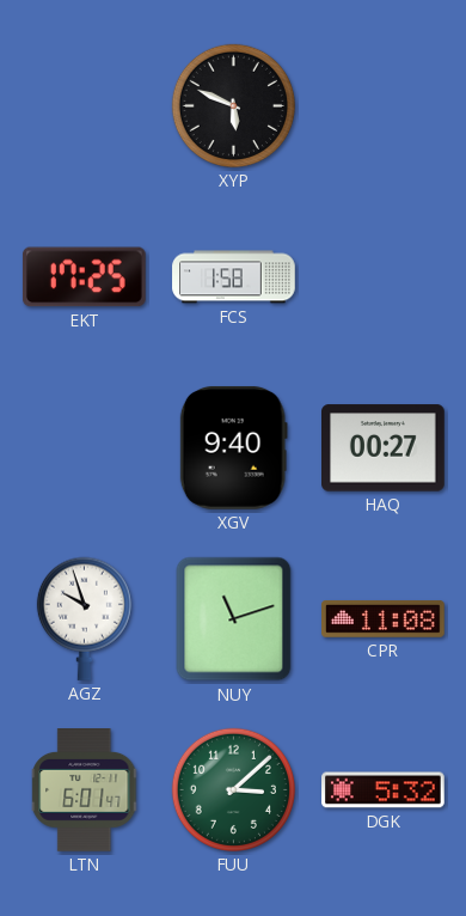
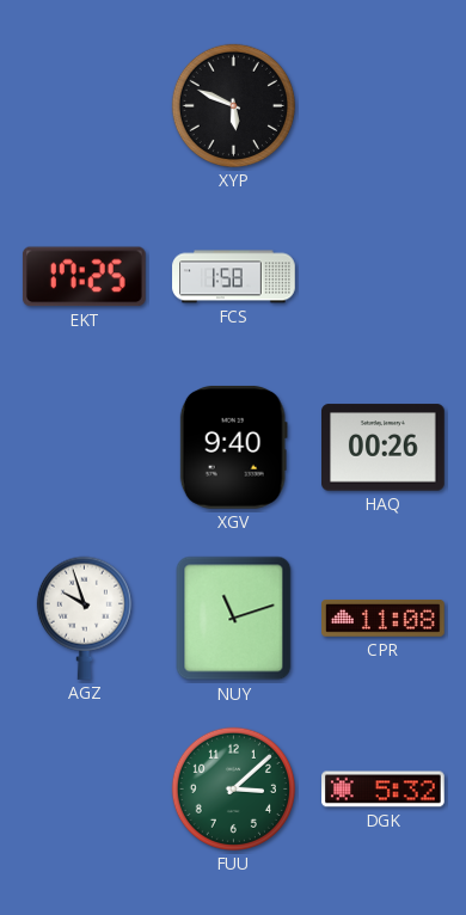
HAQ: 00:27 -> 00:26 (384, 448)
LTN: 6:01 -> none (85, 790)
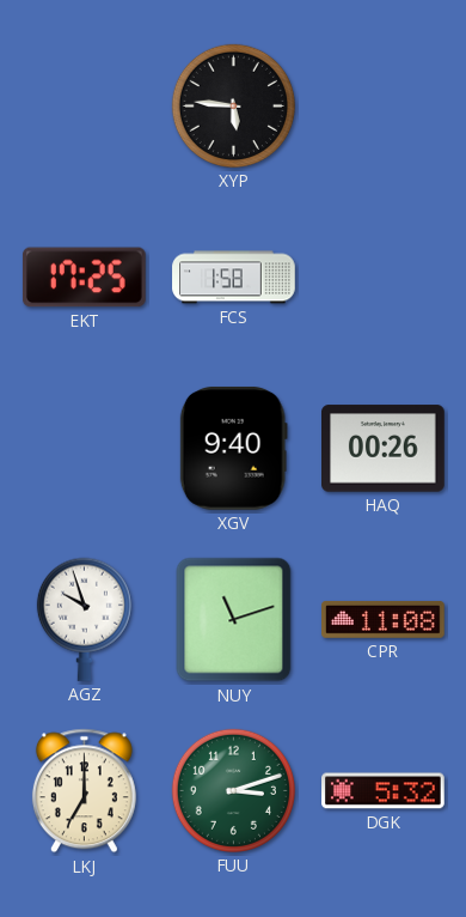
XYP: 5:49 -> 5:46 (233, 105)
LKJ: none -> 7:00 (84, 791)
FUU: 3:08 -> 3:12 (233, 790)
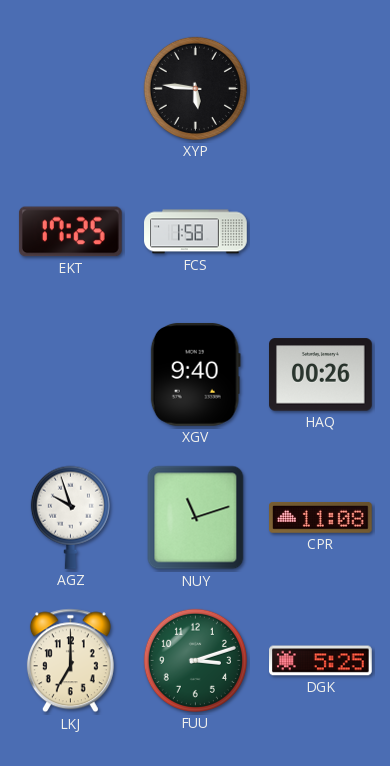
DGK: 5:32 -> 5:25 (321, 661)
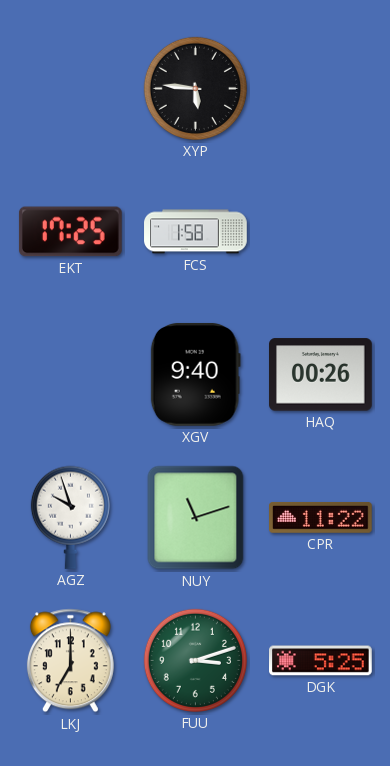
CPR: 11:08 -> 11:22 (321, 517)
